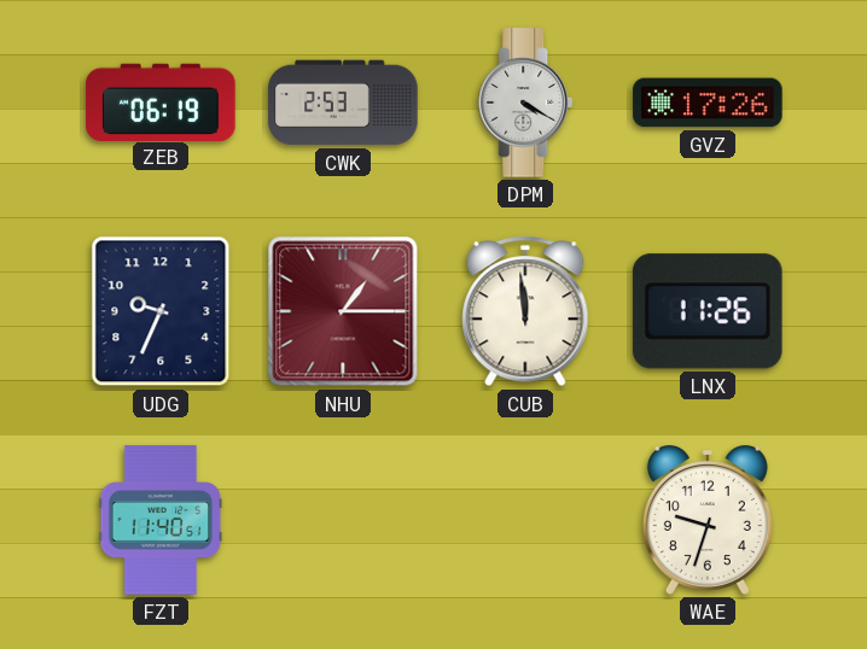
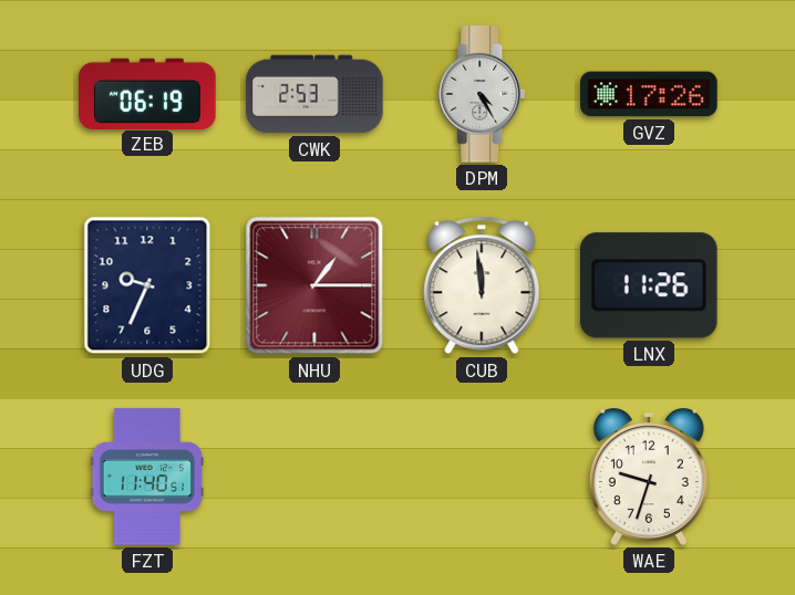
DPM: 4:20 -> 4:25 (482, 94)
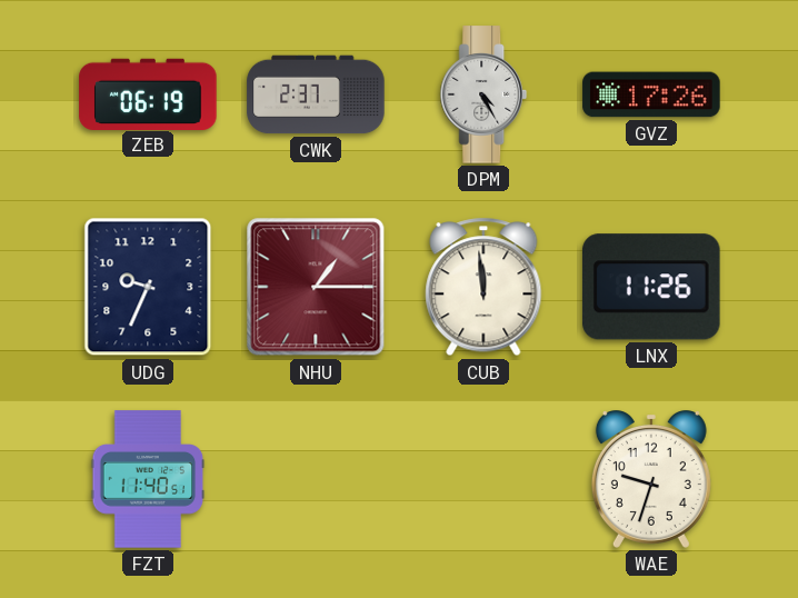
CWK: 2:53 -> 2:37 (316, 94)
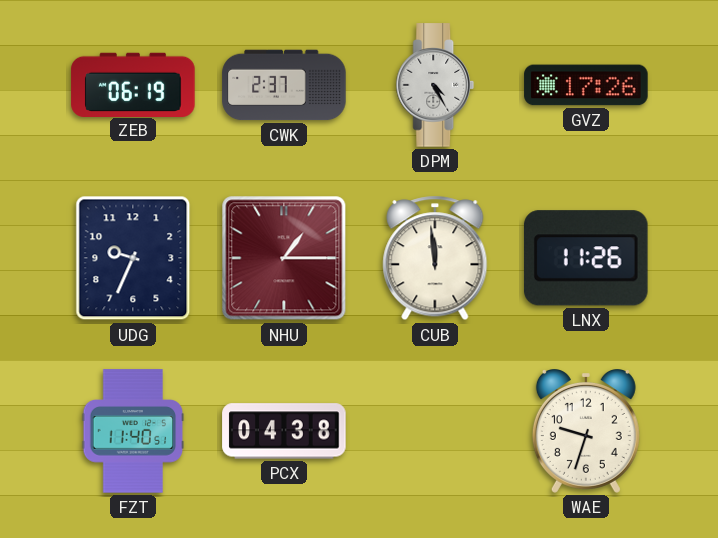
PCX: none -> 04:38 (284, 431)
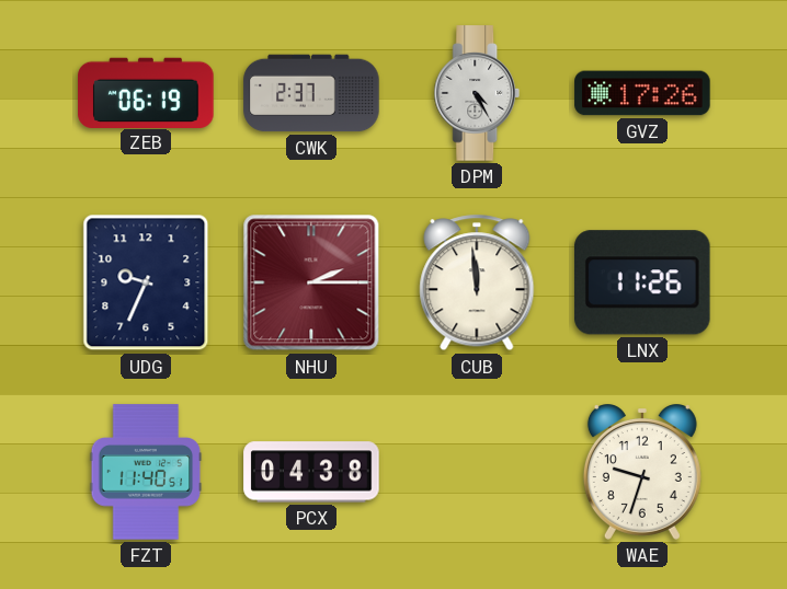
NHU: 1:15 -> 2:15 (311, 282)
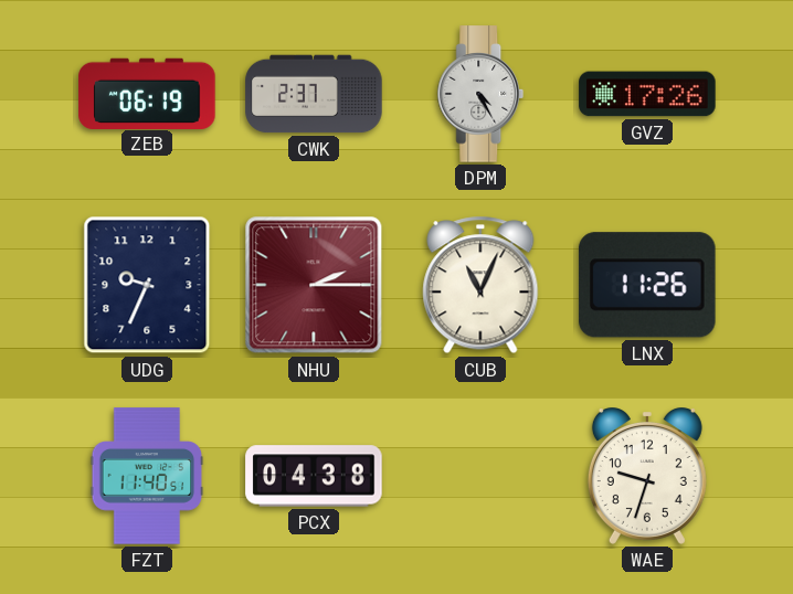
CUB: 11:59 -> 11:04 (480, 285)
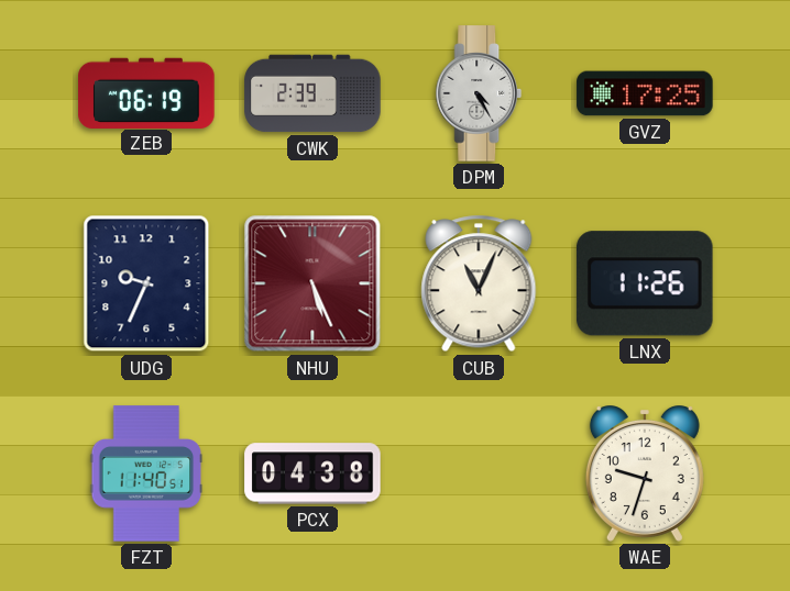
CWK: 2:37 -> 2:39 (312, 93)
GVZ: 17:26 -> 17:25 (645, 93)
NHU: 2:15 -> 5:26 (312, 283)
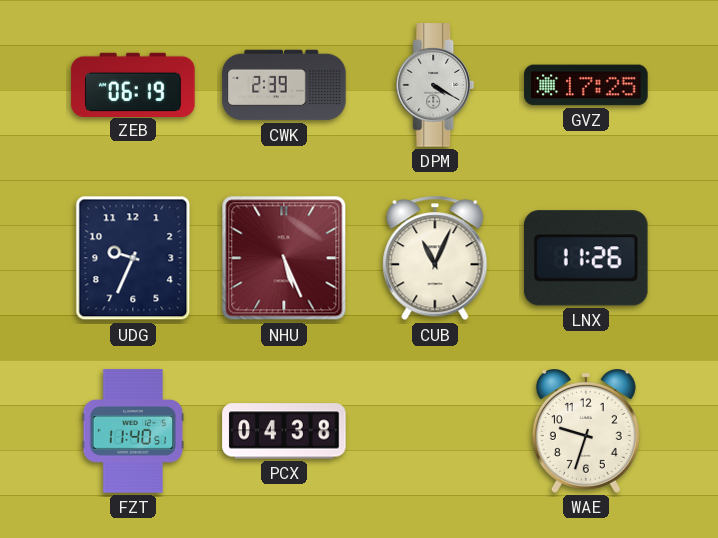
DPM: 4:25 -> 4:20 (435, 85)
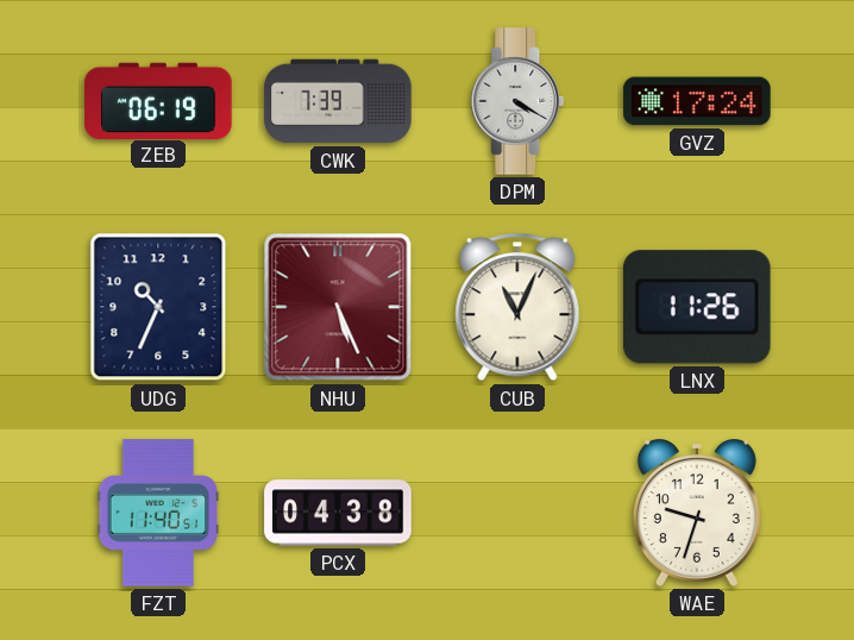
CWK: 2:39 -> 7:39 (338, 101)
GVZ: 17:25 -> 17:24 (697, 101)
UDG: 9:34 -> 10:34 (158, 307)
